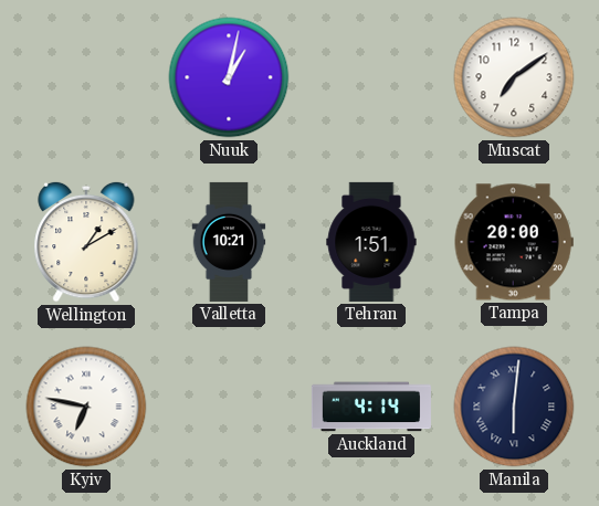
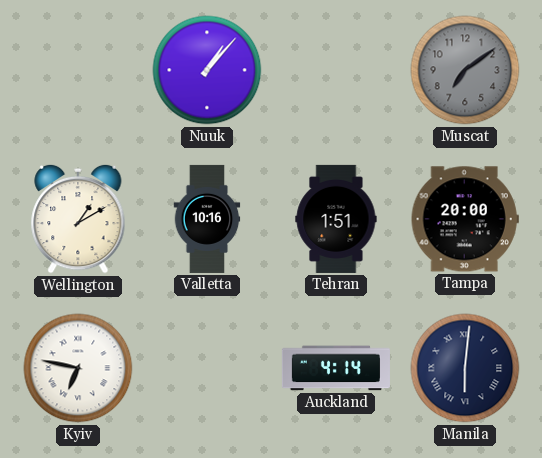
Nuuk: 1:02 -> 1:07 (207, 70)
Muscat dial: white -> grey (465, 70)
Valletta: 10:21 -> 10:16 (207, 219)
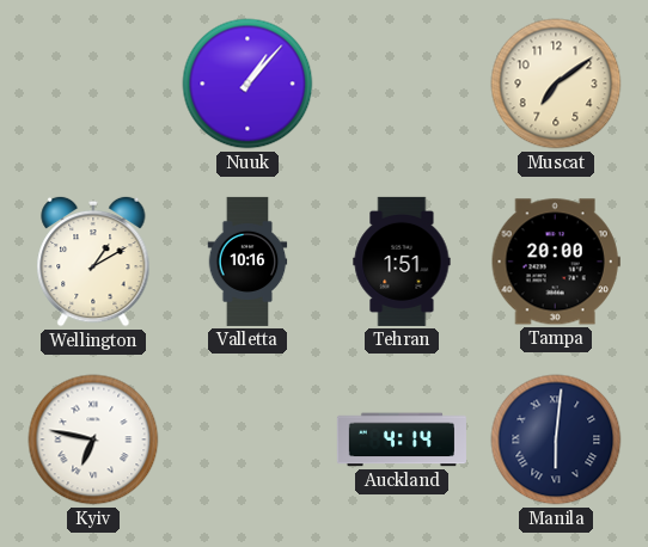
Muscat dial: grey -> cream (556, 84)
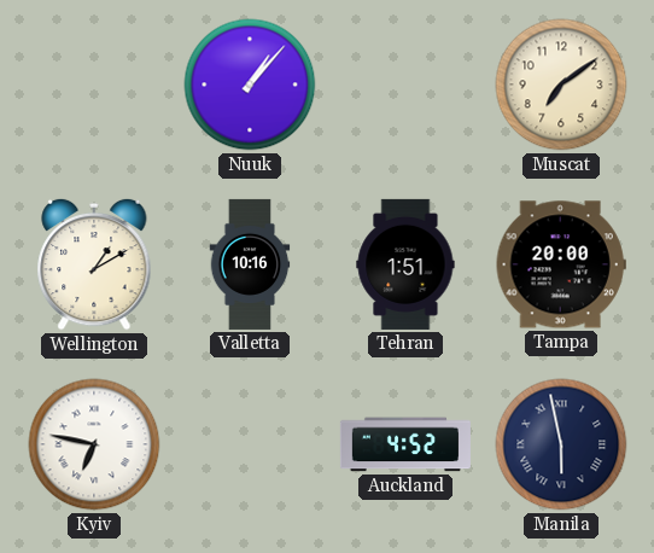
Auckland: 4:14 -> 4:52 (405, 444)
Manila: 6:01 -> 5:58 (561, 444)
